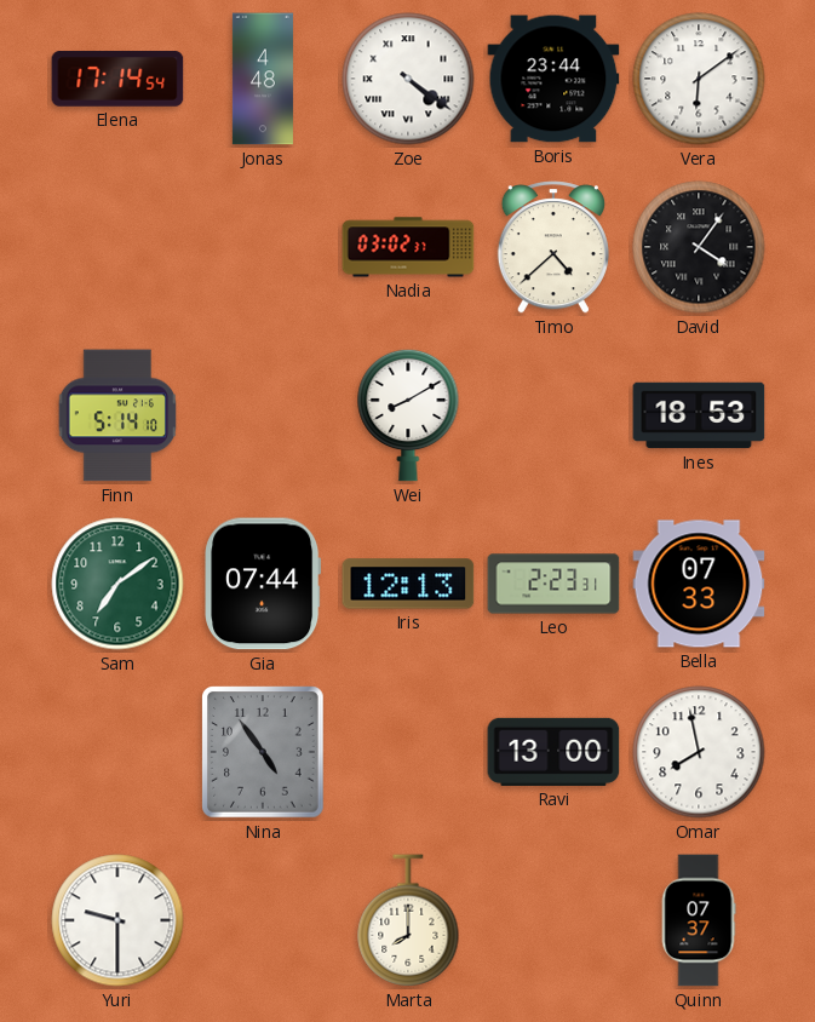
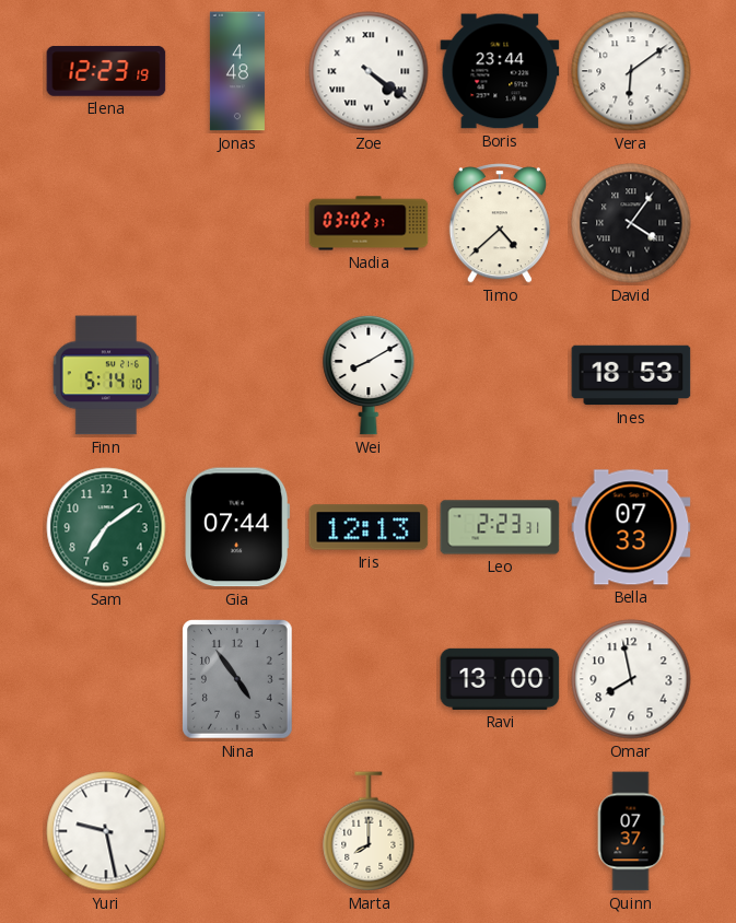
Elena: 17:14 -> 12:23 (106, 71)
Yuri: 9:30 -> 9:28 (106, 831)
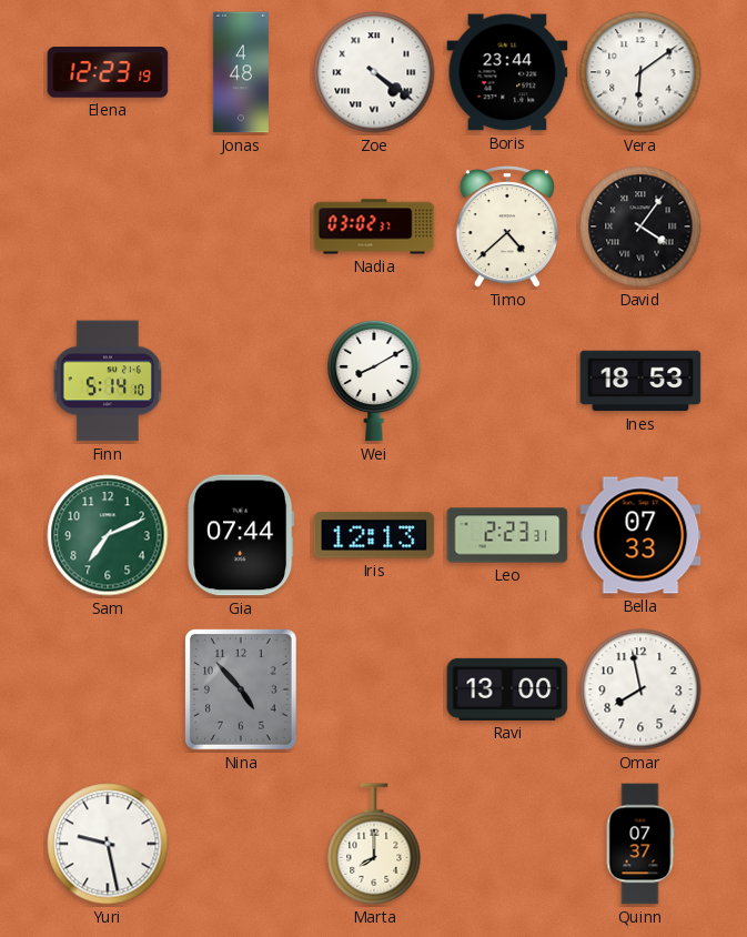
Sam: 7:09 -> 7:11 (108, 535)
Nina: 4:54 -> 4:53 (241, 689)
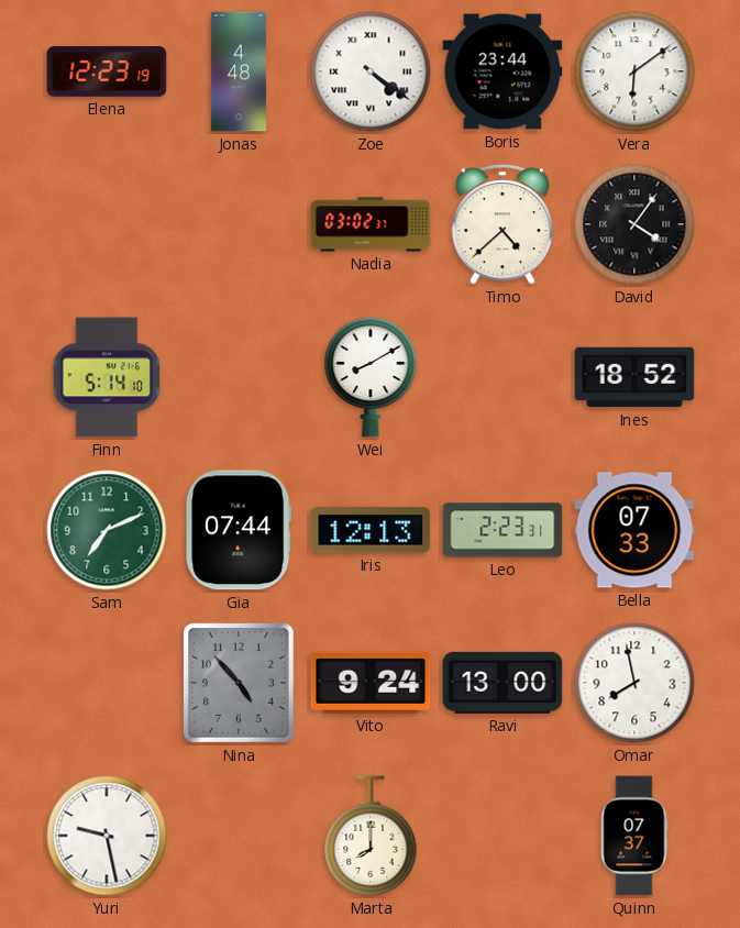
Ines: 18:53 -> 18:52 (634, 377)
Vito: none -> 9:24 (371, 683)
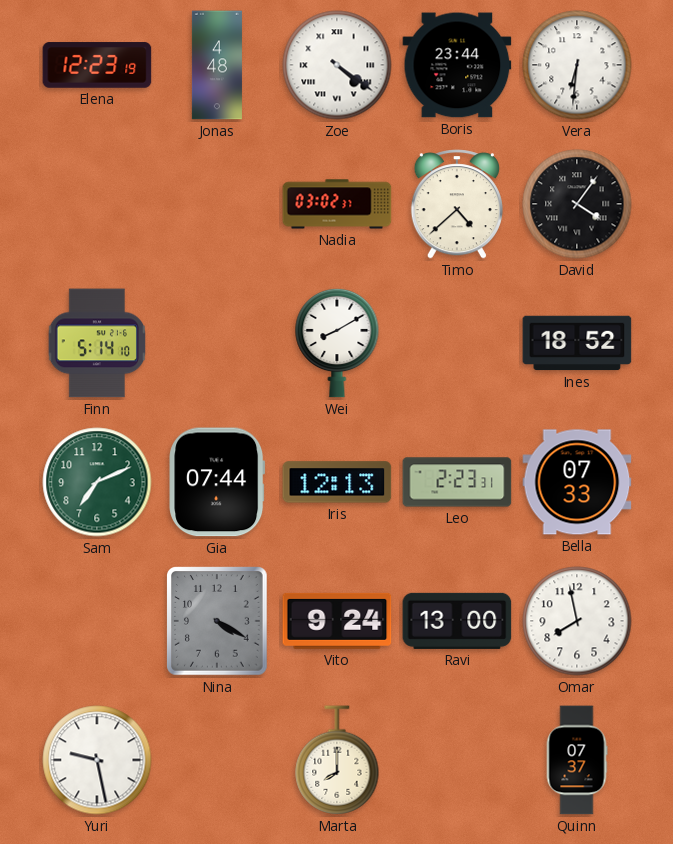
Vera: 6:09 -> 6:31 (577, 65)
Nina: 4:53 -> 4:20 (217, 621)
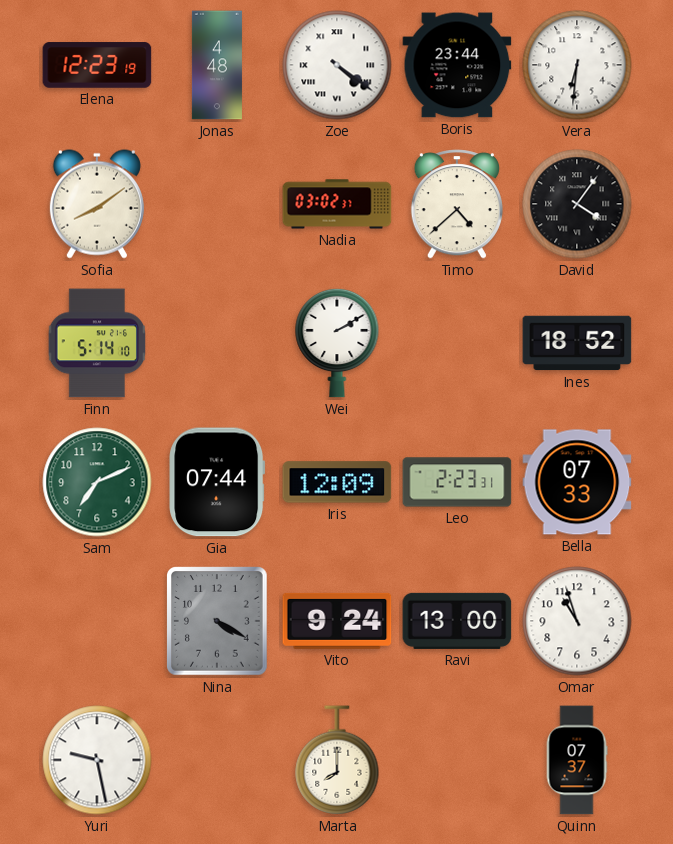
Sofia: none -> 8:09 (97, 204)
Wei: 8:10 -> 2:10 (337, 343)
Iris: 12:13 -> 12:09 (337, 482)
Omar: 7:58 -> 10:57 (577, 621)
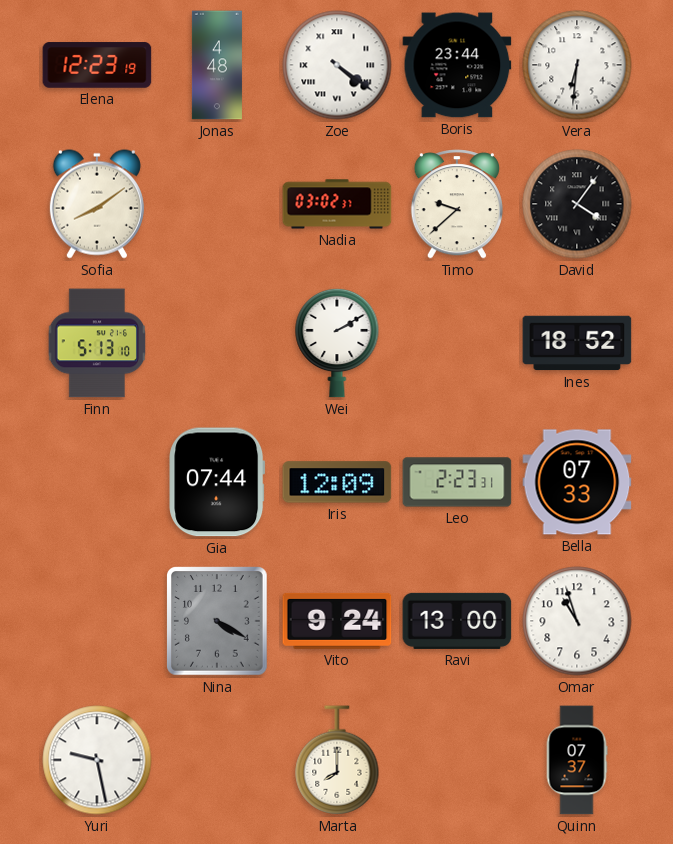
Timo: 4:38 -> 9:38 (457, 204)
Finn: 5:14 -> 5:13 (96, 343)
Sam: 7:11 -> none (97, 482)
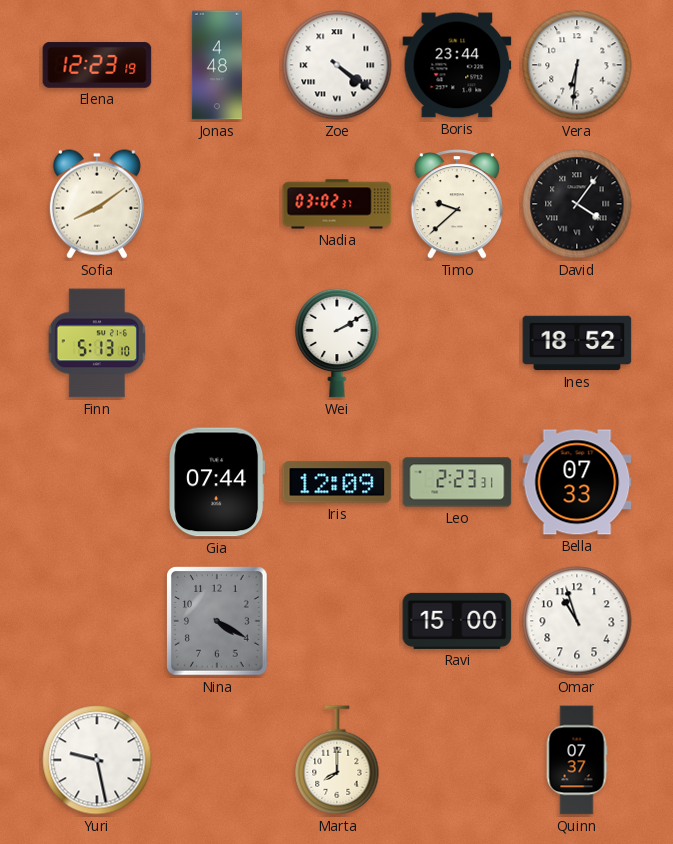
Vito: 9:24 -> none (337, 621)
Ravi: 13:00 -> 15:00 (457, 621)
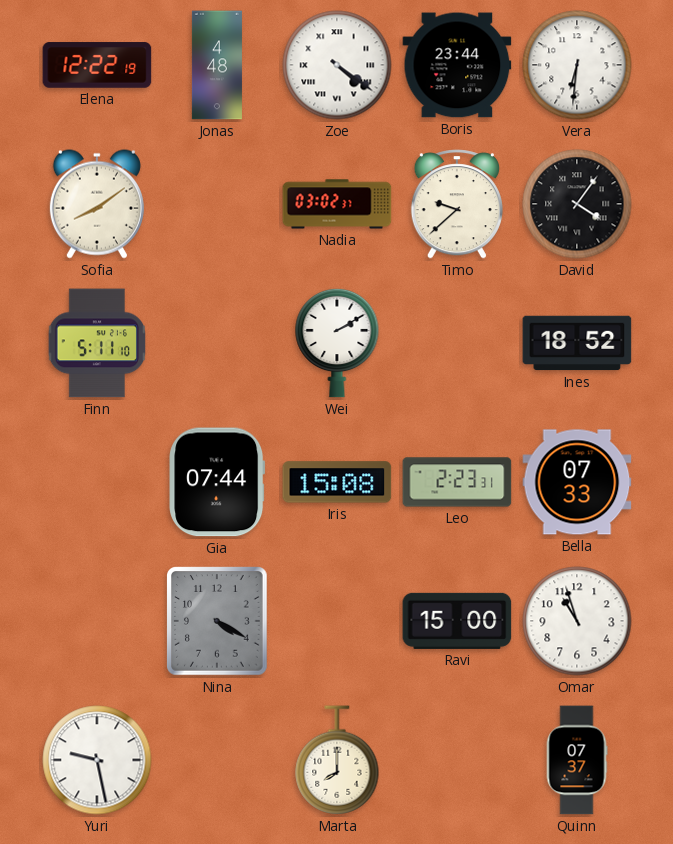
Elena: 12:23 -> 12:22 (97, 65)
Finn: 5:13 -> 5:11 (96, 343)
Iris: 12:09 -> 15:08 (337, 482)
